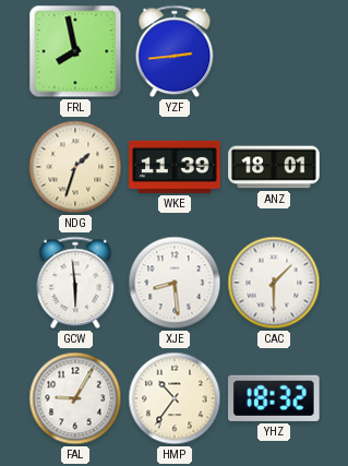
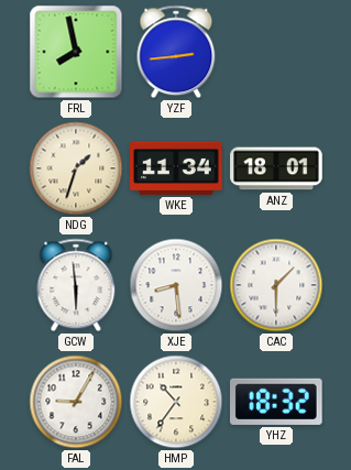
WKE: 11:39 -> 11:34 (176, 168)
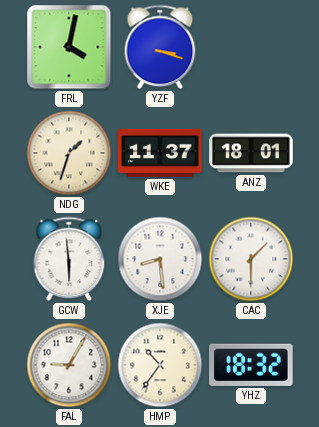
FRL: 7:58 -> 4:02 (69, 47)
YZF: 2:44 -> 3:18 (160, 47)
WKE: 11:34 -> 11:37 (160, 153)
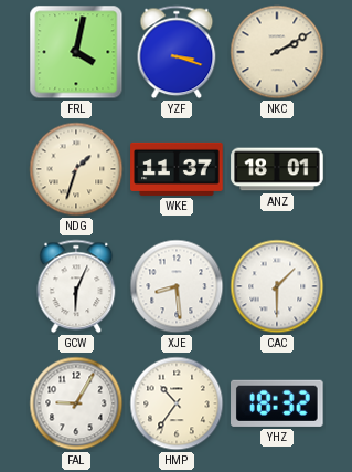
NKC: none -> 2:10 (277, 52)
GCW: 5:59 -> 6:04 (76, 286)
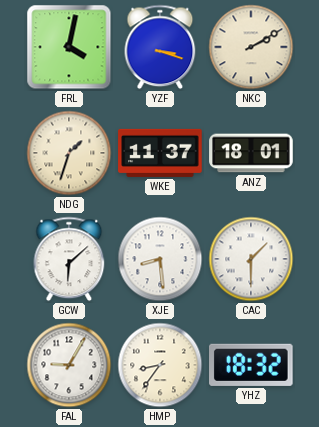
GCW: 6:04 -> 6:08 (69, 259)
HMP: 10:36 -> 8:36 (160, 365)
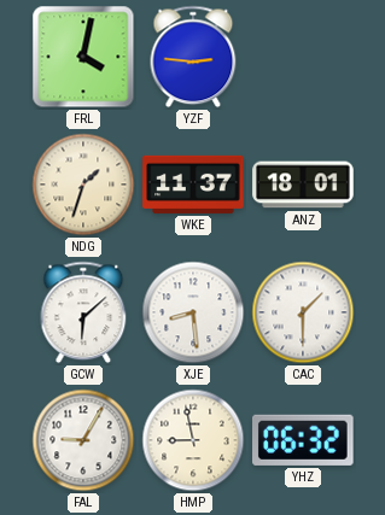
YZF: 3:18 -> 2:46 (193, 57)
NKC: 2:10 -> none (251, 47)
HMP: 8:36 -> 8:58 (193, 440)
YHZ: 18:32 -> 06:32 (304, 440)
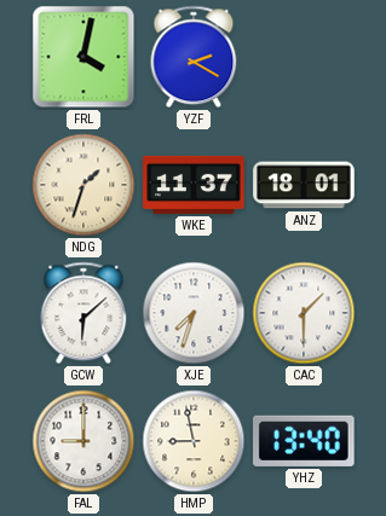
YZF: 2:46 -> 2:20 (194, 57)
XJE: 8:29 -> 7:33 (194, 313)
FAL: 9:05 -> 9:00 (83, 441)
YHZ: 06:32 -> 13:40 (305, 441)
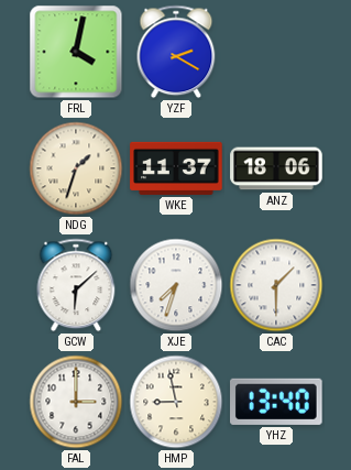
ANZ: 18:01 -> 18:06 (276, 168)
FAL: 9:00 -> 3:00 (76, 402)
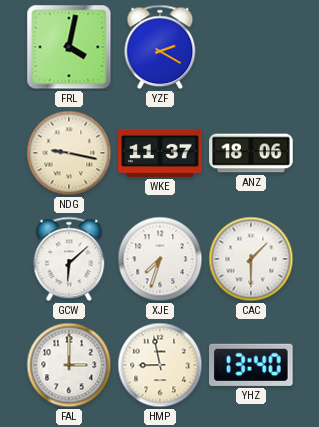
NDG: 1:33 -> 9:17 (69, 153)
